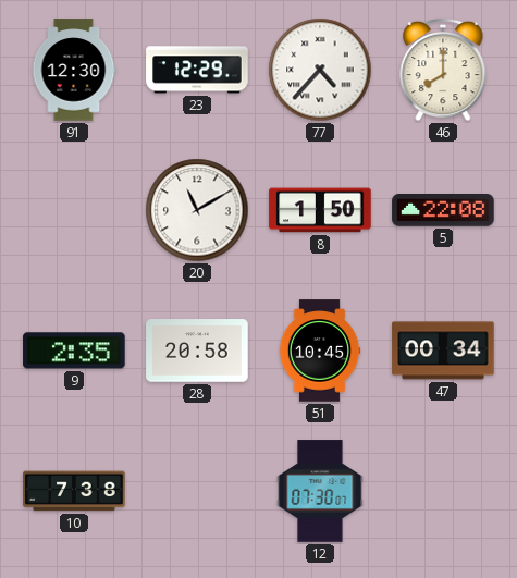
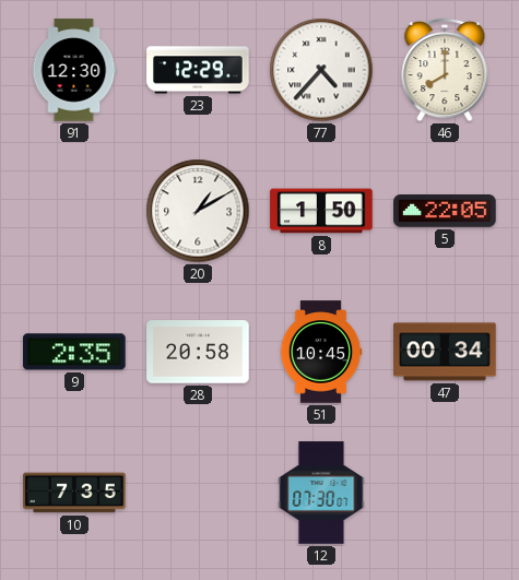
20: 11:10 -> 1:10 (198, 211)
5: 22:08 -> 22:05 (445, 211)
10: 7:38 -> 7:35 (74, 493)
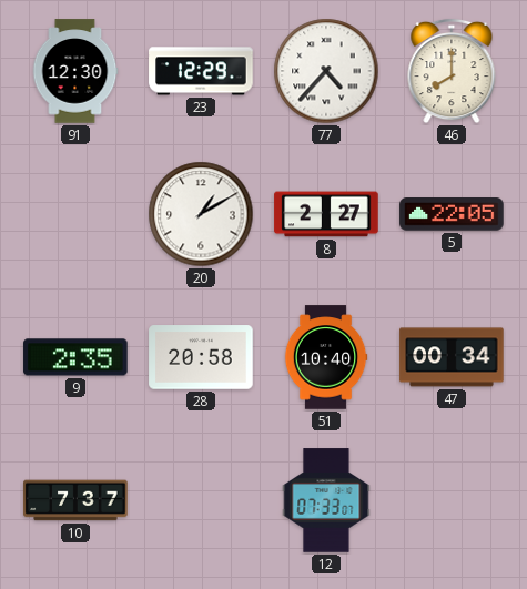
8: 1:50 -> 2:27 (326, 214)
51: 10:45 -> 10:40 (326, 357)
10: 7:35 -> 7:37 (75, 500)
12: 07:30 -> 07:33 (326, 500)
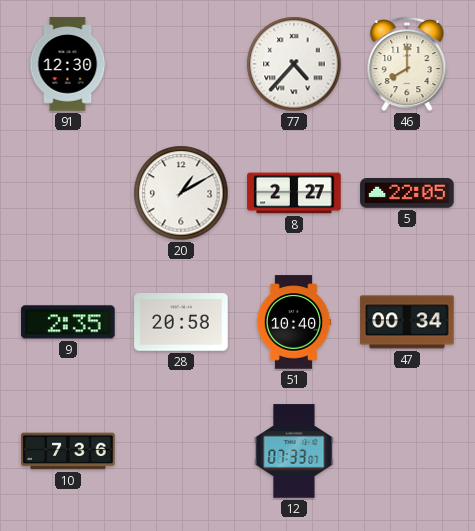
23: 12:29 -> none (201, 71)
10: 7:37 -> 7:36 (68, 451)
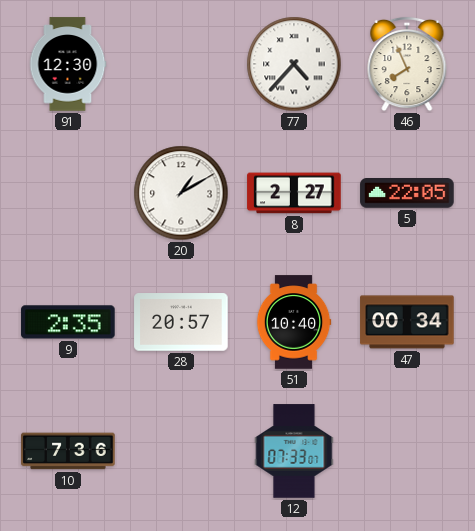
46: 8:00 -> 7:56 (407, 64)
28: 20:58 -> 20:57 (181, 322)
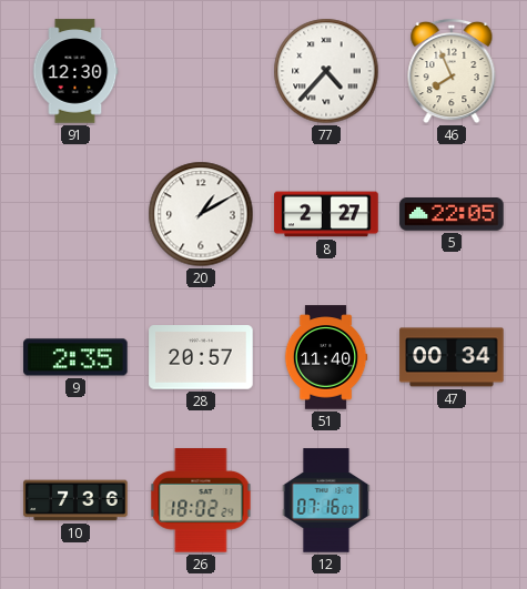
51: 10:40 -> 11:40 (326, 357)
26: none -> 18:02 (201, 500)
12: 07:33 -> 07:16 (326, 500)
